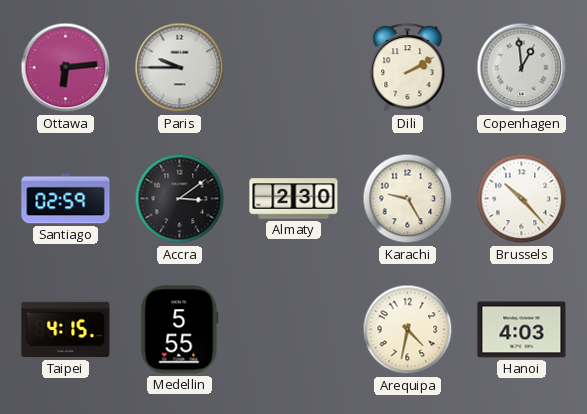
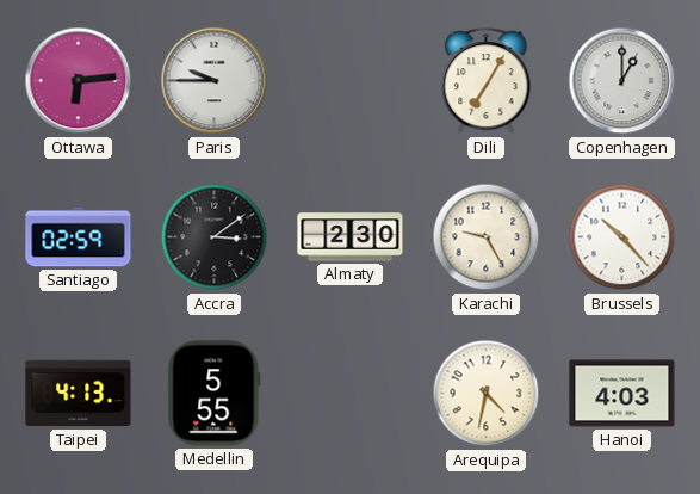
Dili: 2:10 -> 7:05 (487, 81)
Copenhagen: 12:59 -> 1:00 (622, 81)
Taipei: 4:15 -> 4:13 (79, 394)
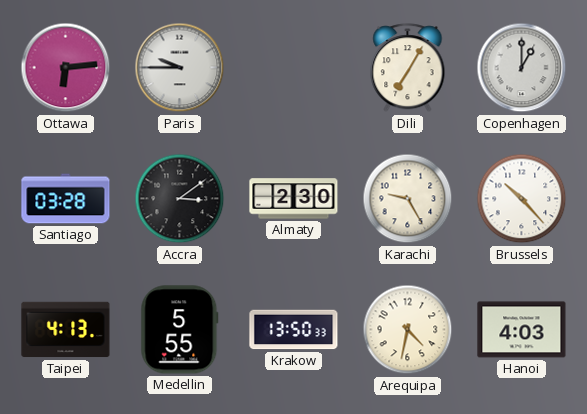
Santiago: 02:59 -> 03:28 (66, 199)
Krakow: none -> 13:50 (294, 330)
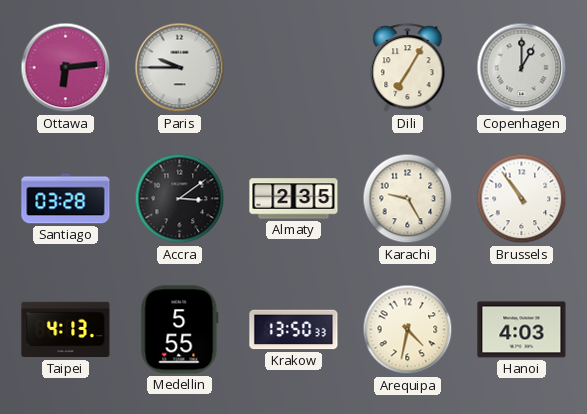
Almaty: 2:30 -> 2:35 (294, 199)
Brussels: 10:23 -> 10:54 (522, 199)
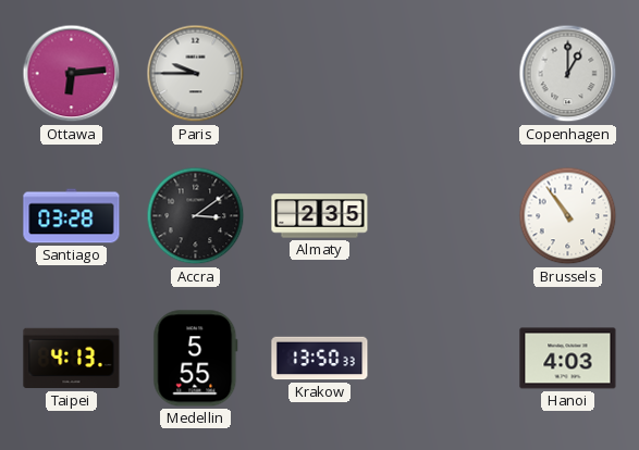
Dili: 7:05 -> none (408, 68)
Karachi: 9:25 -> none (408, 199)
Arequipa: 4:32 -> none (408, 330)
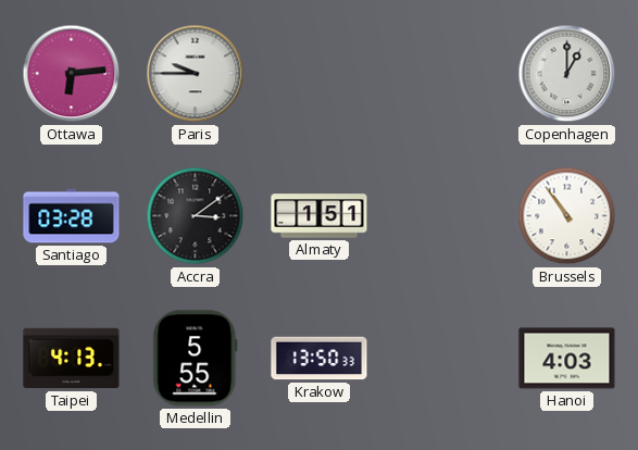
Almaty: 2:35 -> 1:51 (320, 216)
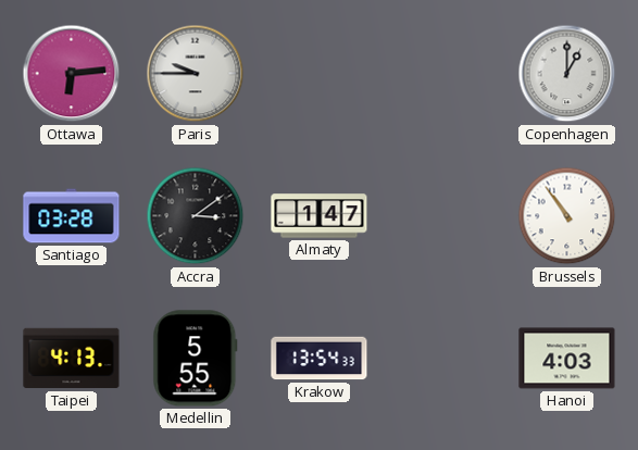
Almaty: 1:51 -> 1:47 (320, 216)
Krakow: 13:50 -> 13:54 (320, 359)
